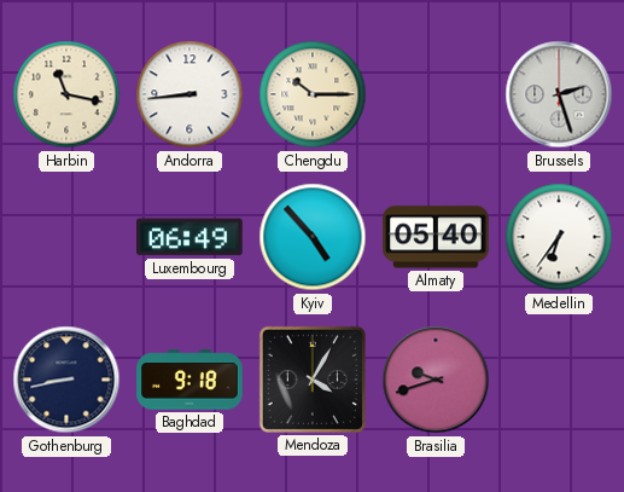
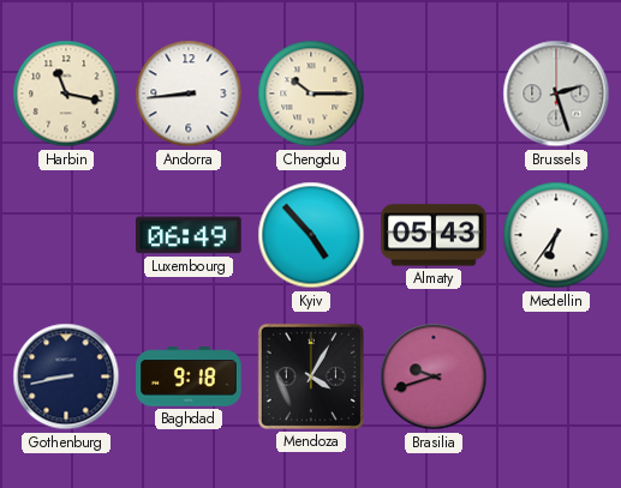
Almaty: 05:40 -> 05:43 (434, 235)
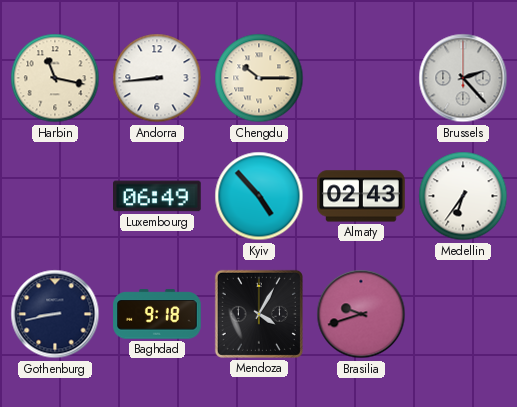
Brussels: 2:27 -> 2:23 (463, 78)
Almaty: 05:43 -> 02:43 (361, 196)
